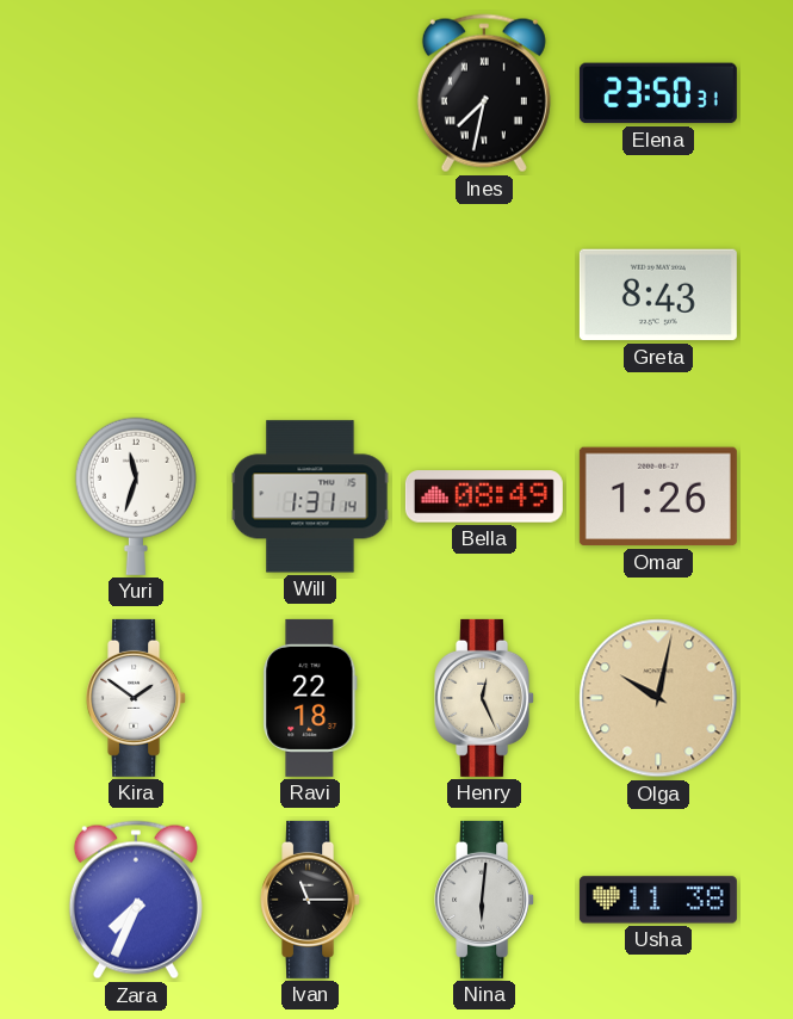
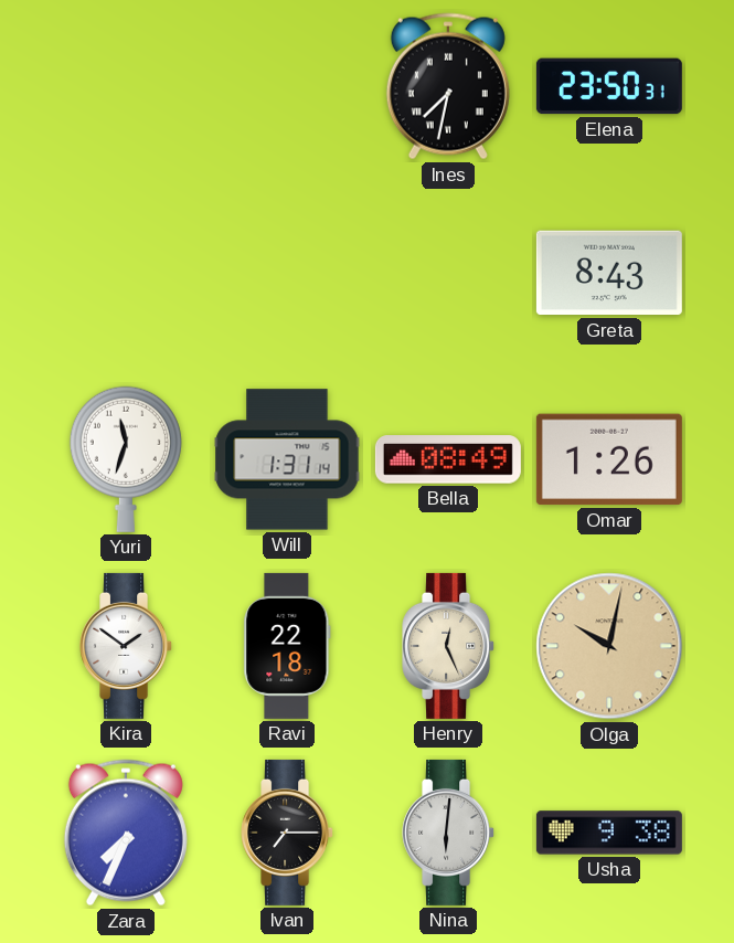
Ivan: 11:15 -> 7:15 (288, 833)
Usha: 11:38 -> 9:38 (609, 833)
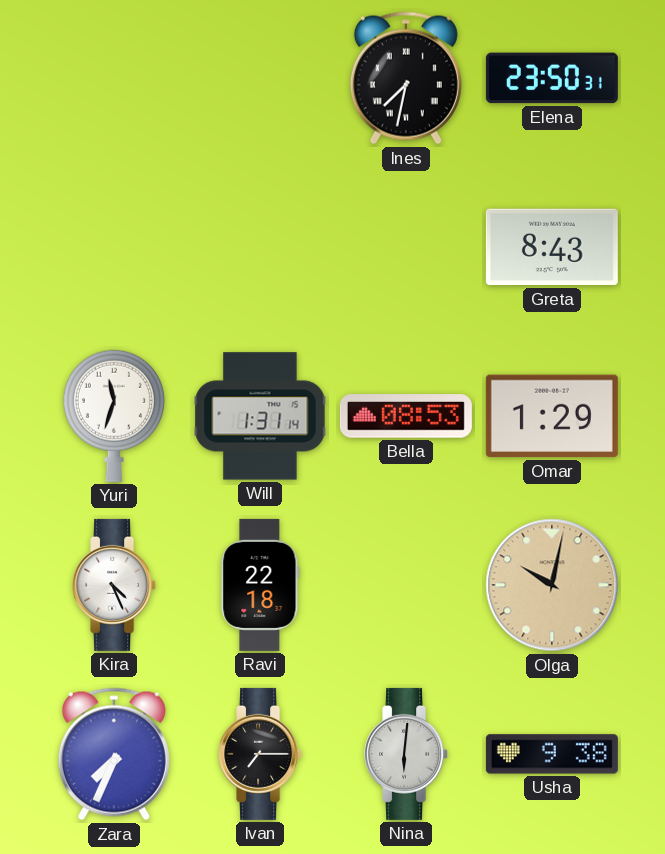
Bella: 08:49 -> 08:53 (406, 416)
Omar: 1:26 -> 1:29 (552, 416)
Kira: 1:51 -> 4:26 (115, 585)
Henry: 12:26 -> none (449, 646)
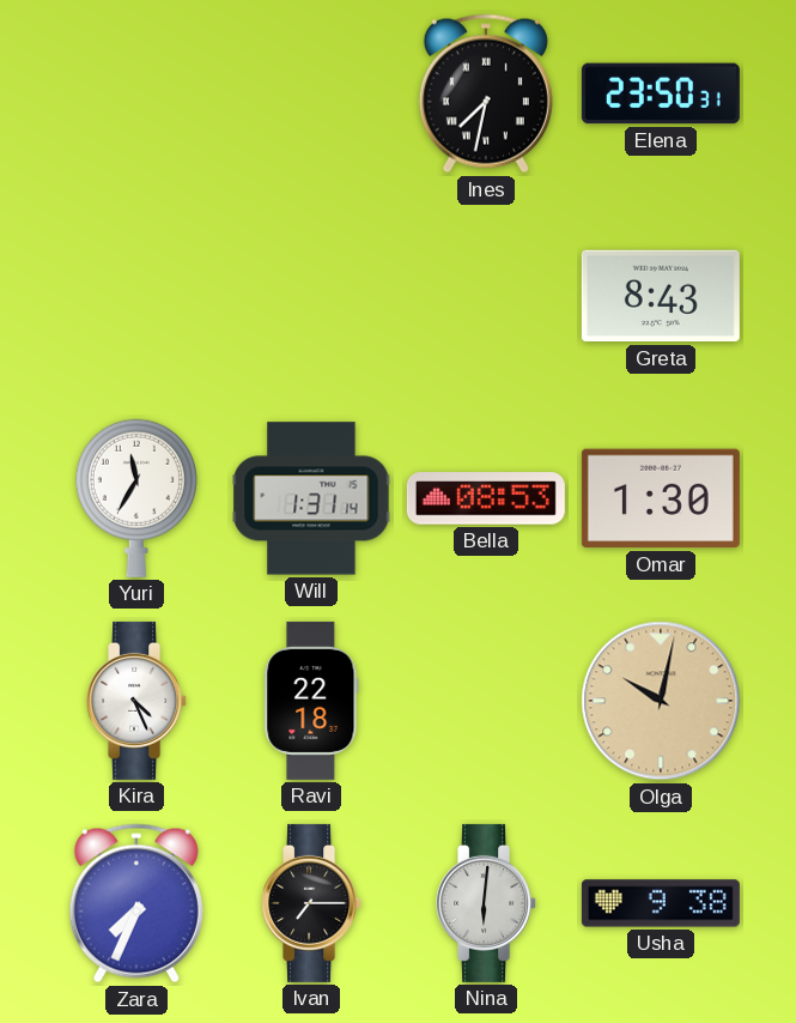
Yuri: 11:33 -> 11:35 (136, 498)
Omar: 1:29 -> 1:30 (661, 498)
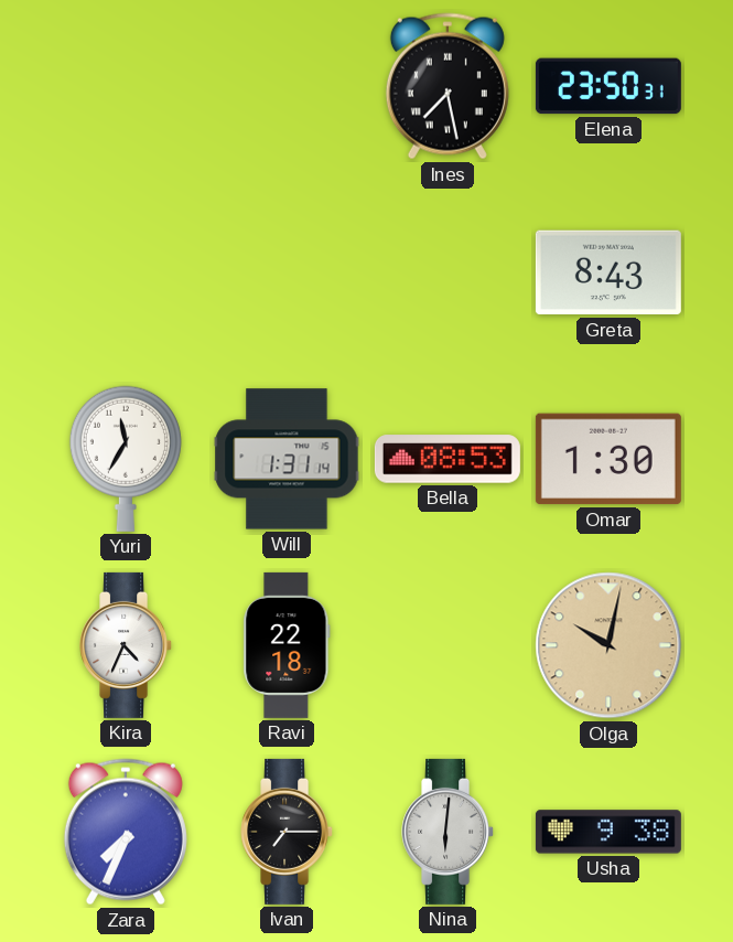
Ines: 7:32 -> 7:28 (448, 86)
Kira: 4:26 -> 4:34 (127, 645)
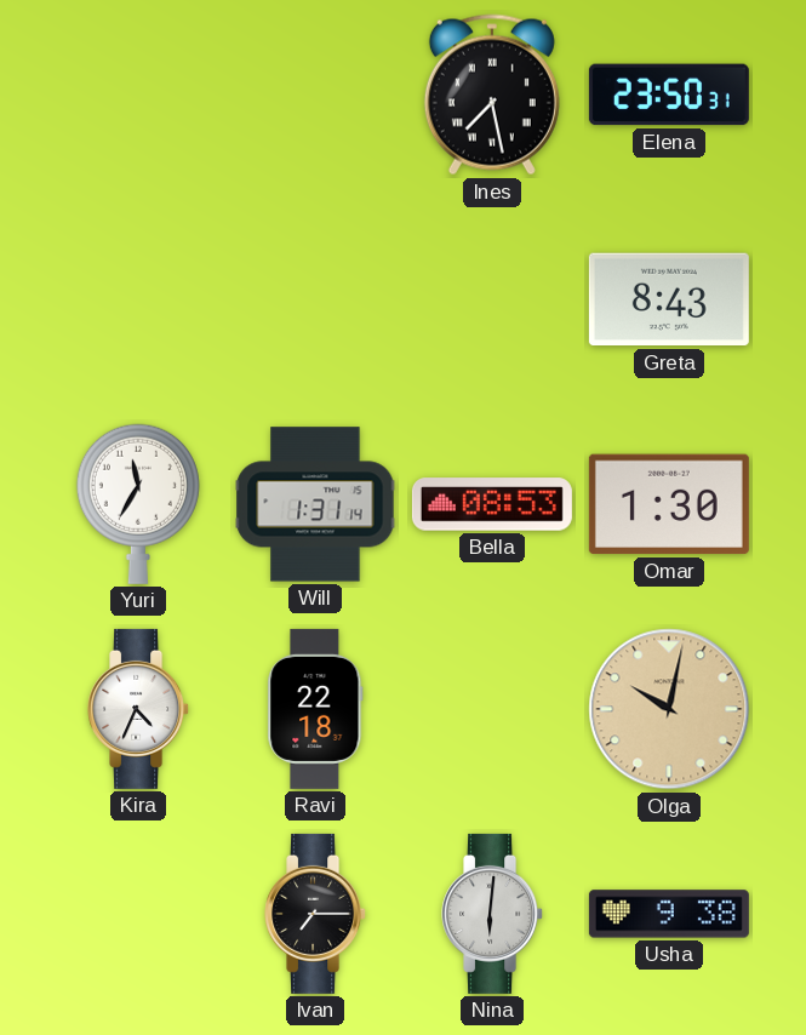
Zara: 7:34 -> none (126, 832)
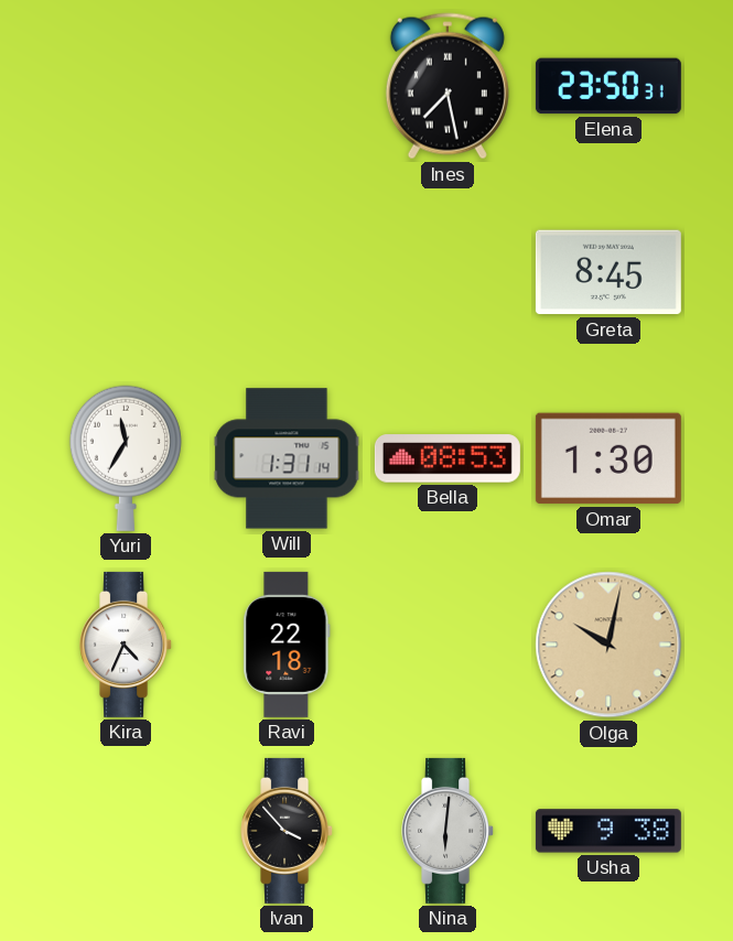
Greta: 8:43 -> 8:45 (608, 272)
Ivan: 7:15 -> 3:53 (288, 831)
